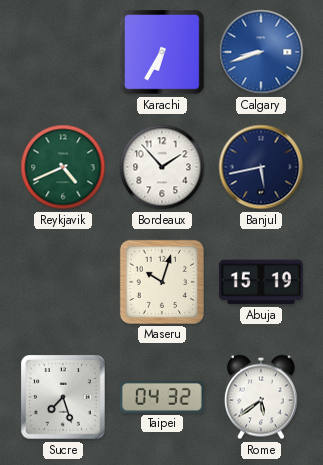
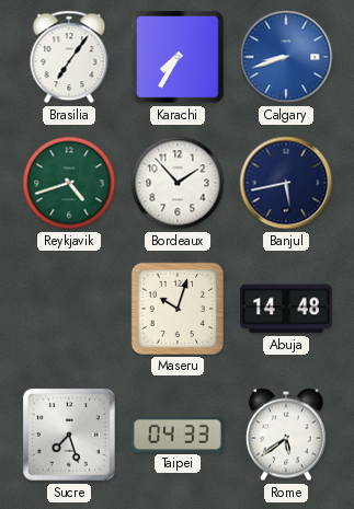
Brasilia: none -> 7:06 (69, 57)
Karachi: 6:35 -> 7:35 (178, 57)
Reykjavik: 4:41 -> 4:42 (69, 183)
Abuja: 15:19 -> 14:48 (286, 309)
Taipei: 04:32 -> 04:33 (178, 435)
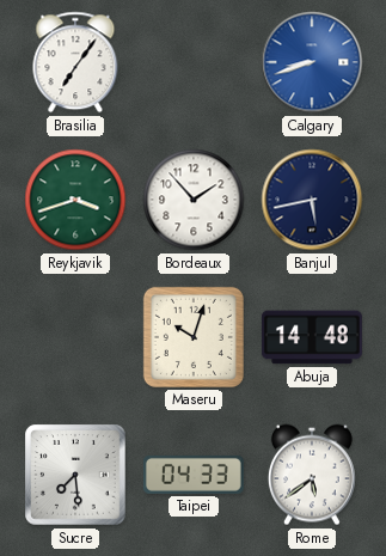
Karachi: 7:35 -> none (178, 57)
Reykjavik: 4:42 -> 3:42 (75, 200)
Sucre: 7:27 -> 7:29 (75, 475)
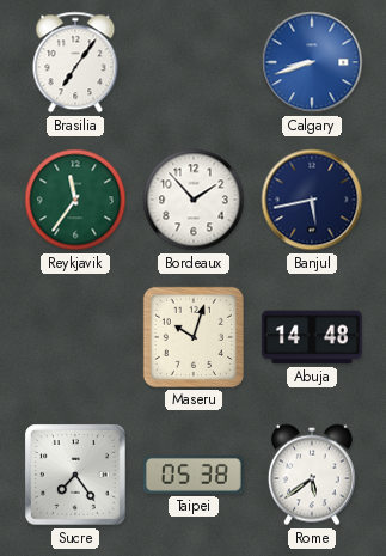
Reykjavik: 3:42 -> 11:36 (75, 200)
Sucre: 7:29 -> 7:24 (75, 475)
Taipei: 04:33 -> 05:38 (194, 475)
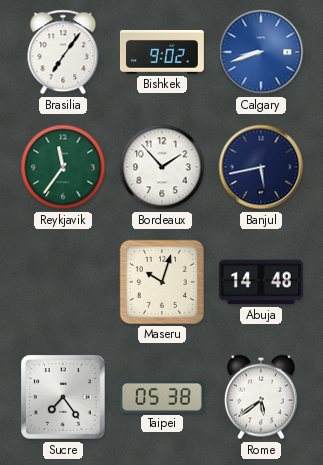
Bishkek: none -> 9:02 (162, 53)
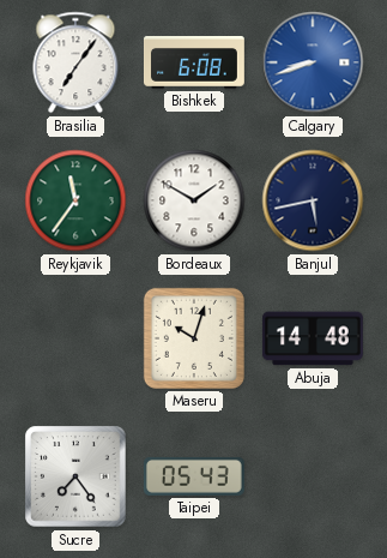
Bishkek: 9:02 -> 6:08 (194, 64)
Bordeaux: 1:53 -> 1:50 (194, 200)
Taipei: 05:38 -> 05:43 (194, 476)
Rome: 5:39 -> none (261, 397)
